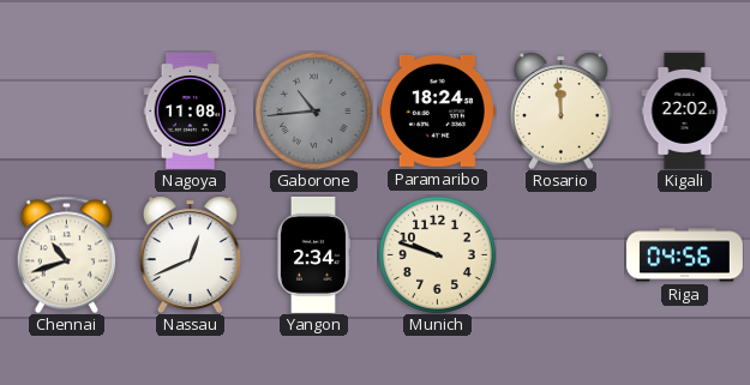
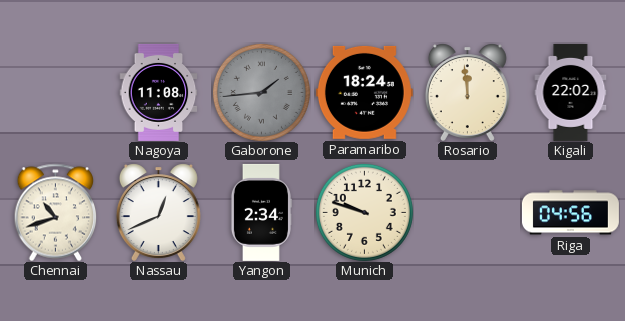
Gaborone: 10:44 -> 1:44 (261, 92)
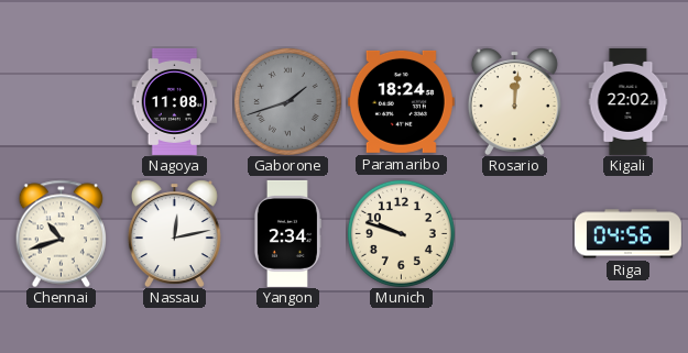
Gaborone: 1:44 -> 1:42 (287, 101)
Rosario: 11:59 -> 12:01 (514, 101)
Nassau: 12:41 -> 12:13 (174, 233)
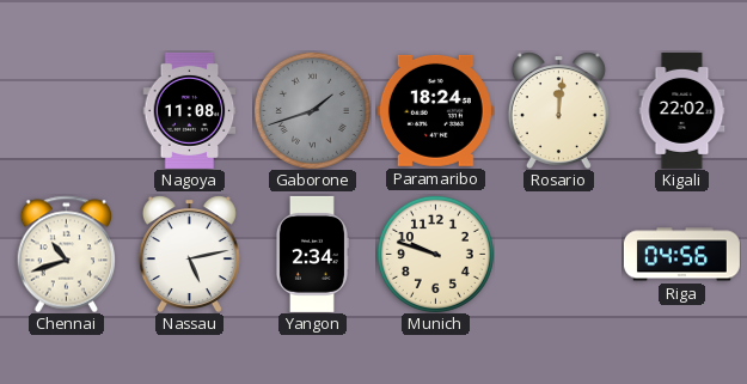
Nassau: 12:13 -> 5:13 (189, 254)
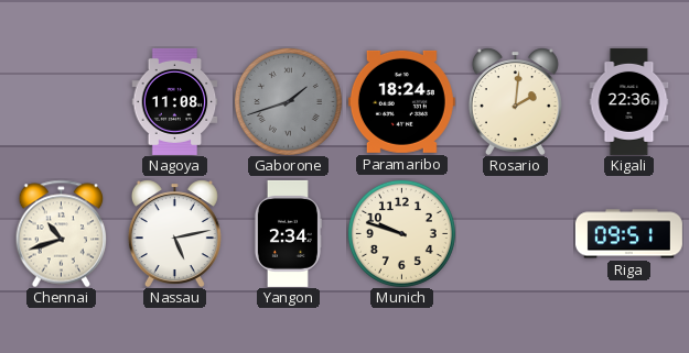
Rosario: 12:01 -> 2:01 (515, 101)
Kigali: 22:02 -> 22:36 (629, 101)
Riga: 04:56 -> 09:51 (628, 234)
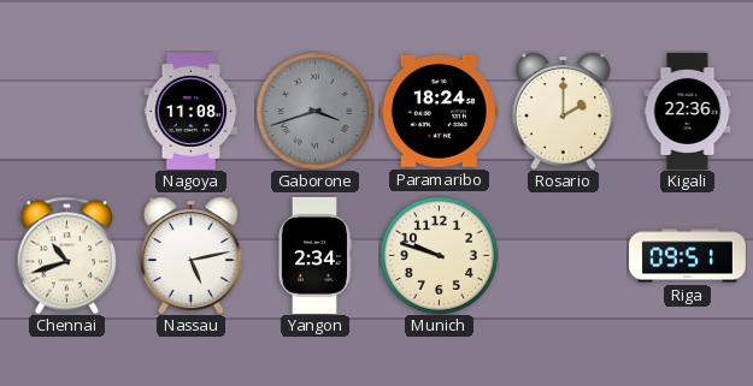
Gaborone: 1:42 -> 3:42 (314, 111)
Rosario: 2:01 -> 2:00 (563, 111)
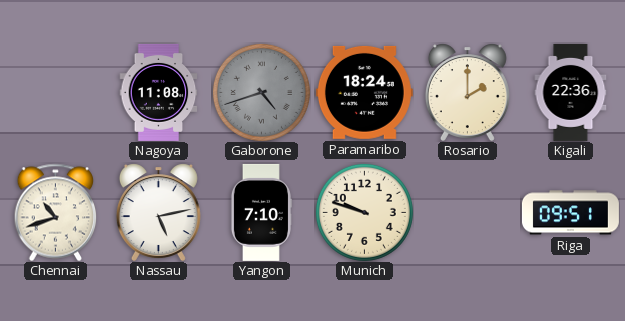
Gaborone: 3:42 -> 4:42 (261, 92)
Yangon: 2:34 -> 7:10 (261, 212)
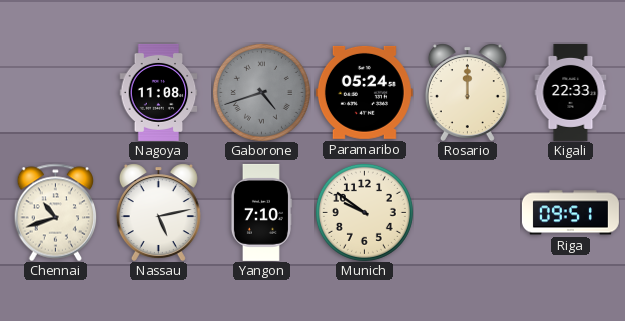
Paramaribo: 18:24 -> 05:24 (364, 92)
Rosario: 2:00 -> 12:00 (467, 92)
Kigali: 22:36 -> 22:33 (571, 92)
Munich: 9:48 -> 9:51 (364, 212)
